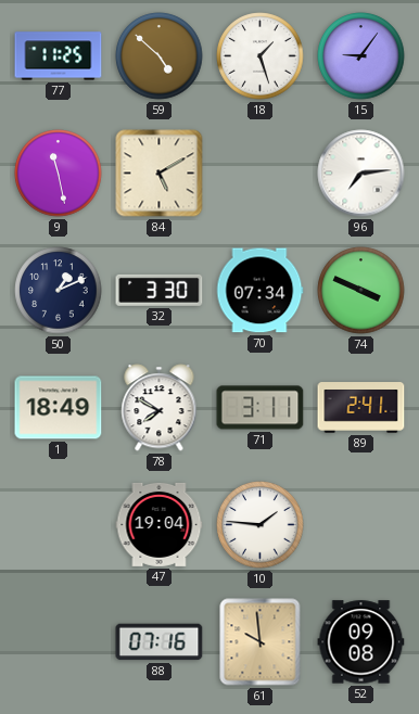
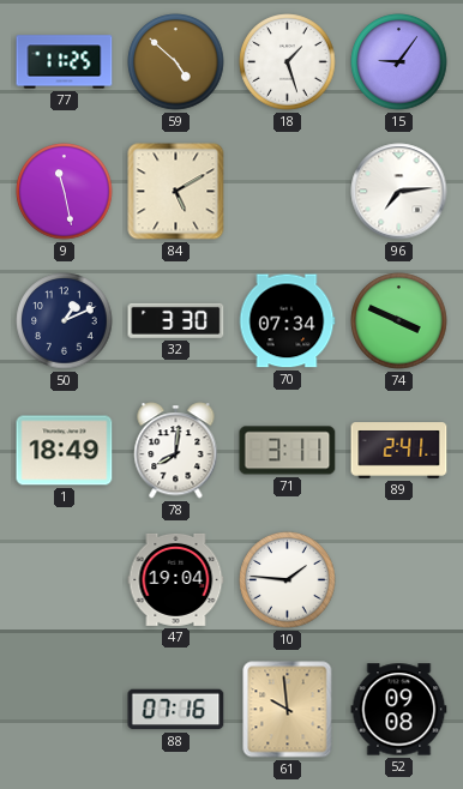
78: 7:50 -> 8:01 (176, 451)
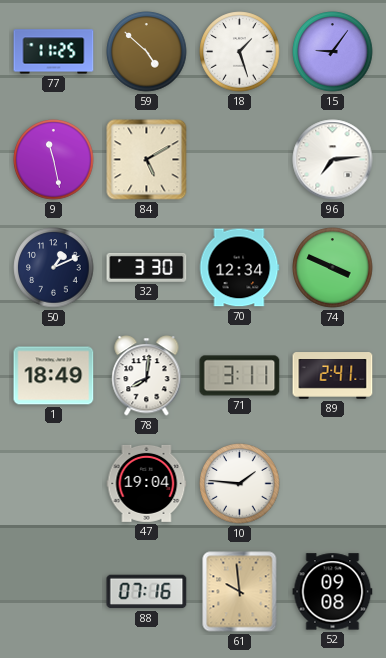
70: 07:34 -> 12:34 (239, 268)
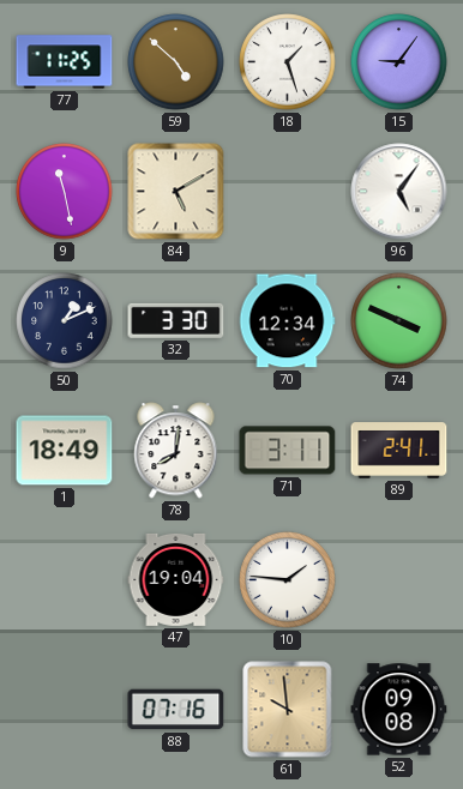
96: 7:14 -> 5:06 (399, 192)
